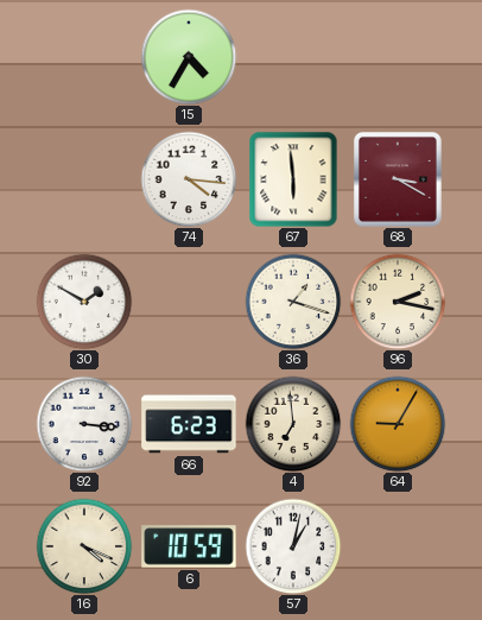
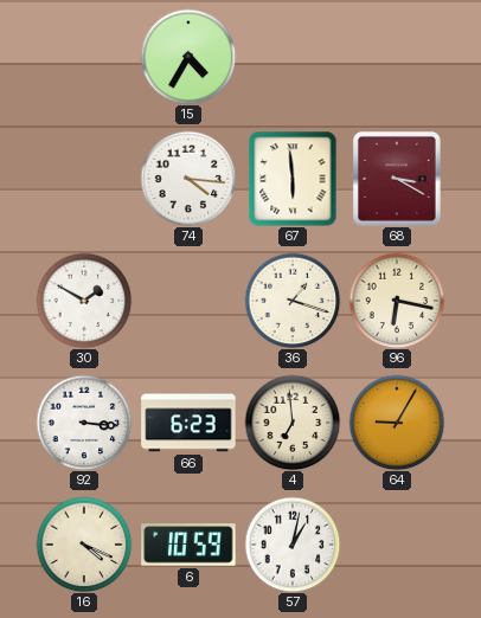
96: 2:17 -> 6:17 (397, 301)
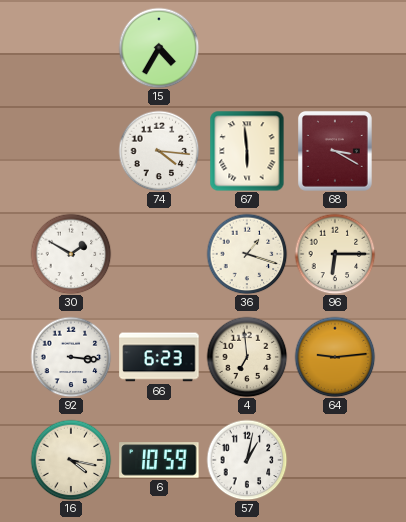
96: 6:17 -> 6:15 (335, 254)
64: 9:05 -> 9:14 (335, 357)
16: 4:19 -> 4:17 (71, 460)
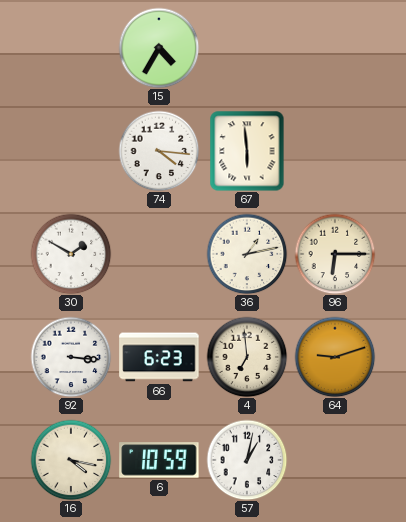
68: 3:20 -> none (335, 151)
36: 1:18 -> 1:13 (247, 254)
64: 9:14 -> 9:12 (335, 357)
